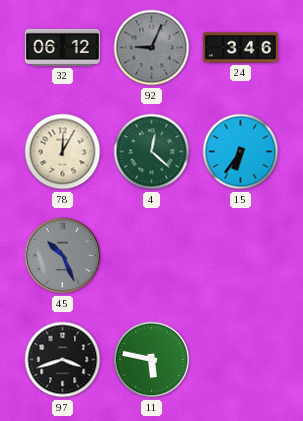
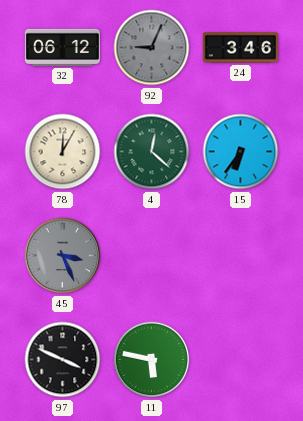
45: 10:26 -> 3:26 (63, 256)
97: 3:42 -> 3:49 (63, 360)
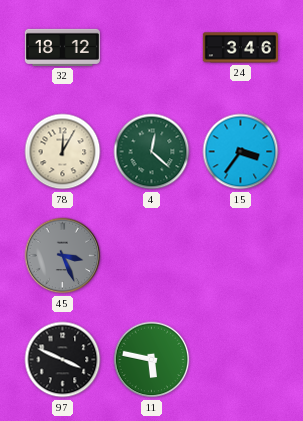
32: 06:12 -> 18:12 (62, 47)
92: 9:04 -> none (152, 48)
15: 6:36 -> 3:36 (241, 152)
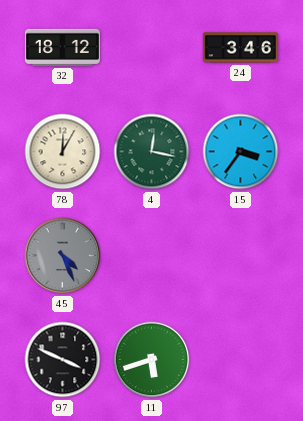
4: 12:22 -> 12:17 (152, 152)
45: 3:26 -> 4:26 (63, 256)
11: 5:47 -> 5:42 (152, 360)
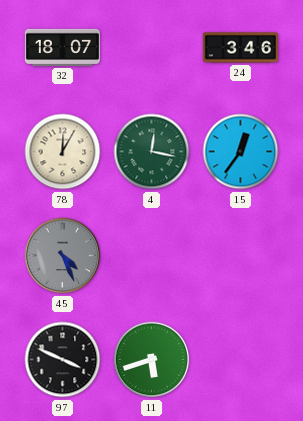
32: 18:12 -> 18:07 (62, 47)
15: 3:36 -> 12:36 (241, 152)
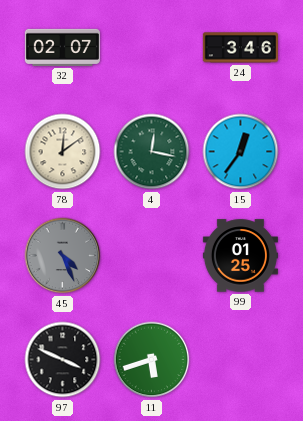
32: 18:07 -> 02:07 (62, 47)
78: 12:05 -> 12:09 (63, 152)
99: none -> 01:25 (240, 256)
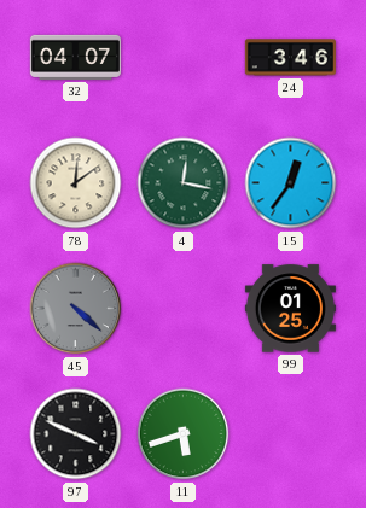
32: 02:07 -> 04:07 (75, 57)
45: 4:26 -> 4:22 (76, 309)
